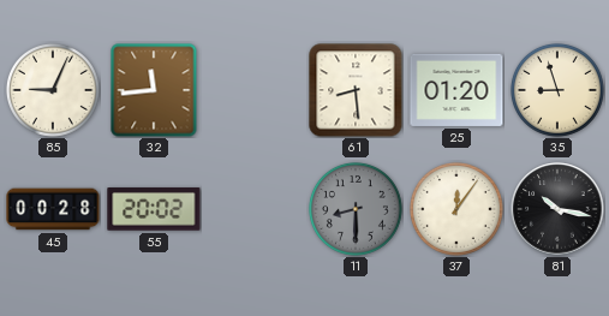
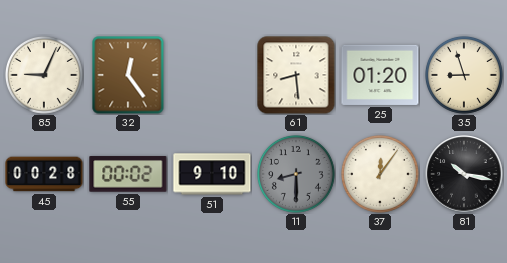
32: 11:44 -> 12:24 (128, 75)
55: 20:02 -> 00:02 (128, 174)
51: none -> 9:10 (212, 174)
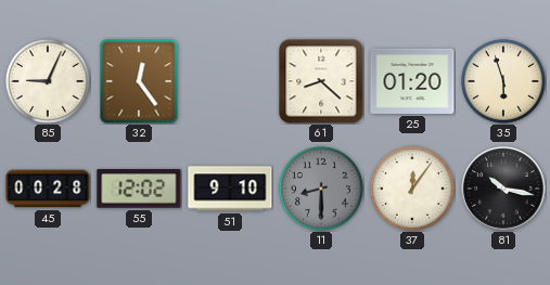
61: 8:29 -> 8:22 (321, 81)
35: 8:57 -> 5:57 (503, 81)
55: 00:02 -> 12:02 (139, 189)
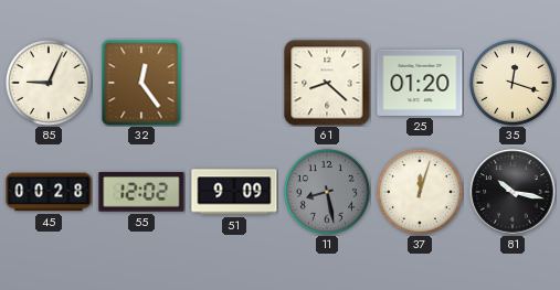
35: 5:57 -> 12:18 (513, 83)
51: 9:10 -> 9:09 (234, 192)
11: 8:30 -> 8:28 (327, 192)
37: 12:06 -> 12:03 (420, 192)
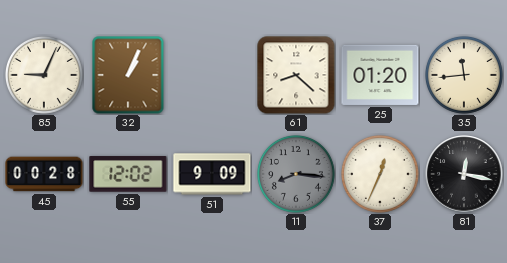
32: 12:24 -> 1:04 (128, 75)
35: 12:18 -> 11:44 (464, 75)
11: 8:28 -> 8:16 (296, 174)
37: 12:03 -> 12:34 (380, 174)
81: 10:17 -> 12:17 (464, 174)
